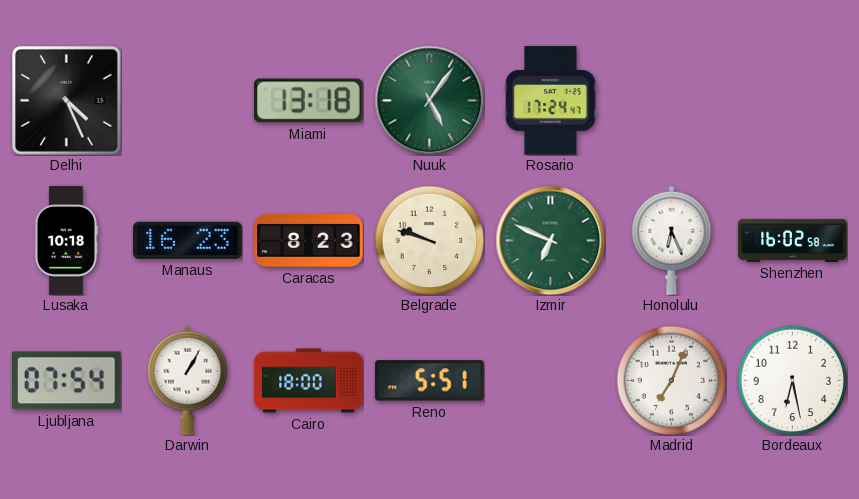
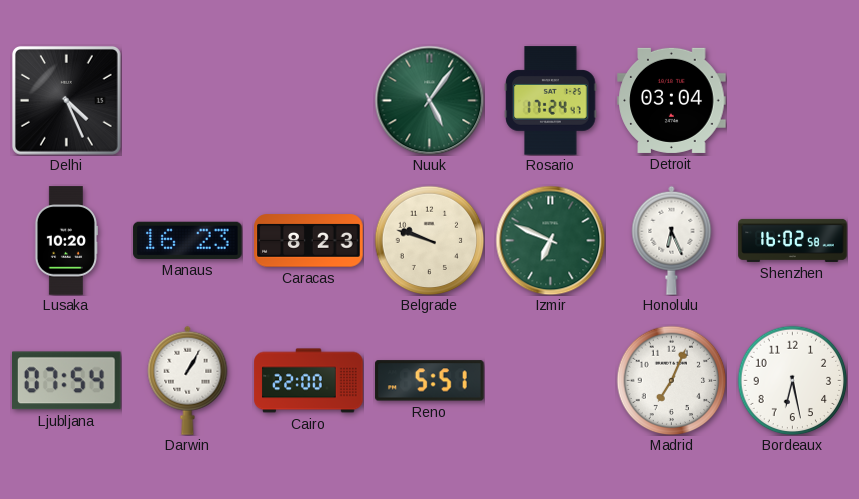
Miami: 13:18 -> none (309, 101)
Detroit: none -> 03:04 (672, 100)
Lusaka: 10:18 -> 10:20 (65, 241)
Cairo: 18:00 -> 22:00 (309, 381)
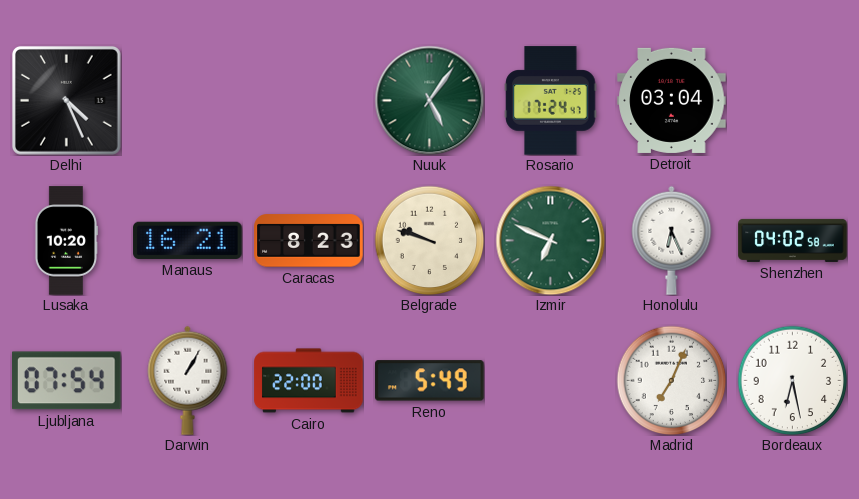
Manaus: 16:23 -> 16:21 (188, 240)
Shenzhen: 16:02 -> 04:02 (793, 240)
Reno: 5:51 -> 5:49 (430, 381)
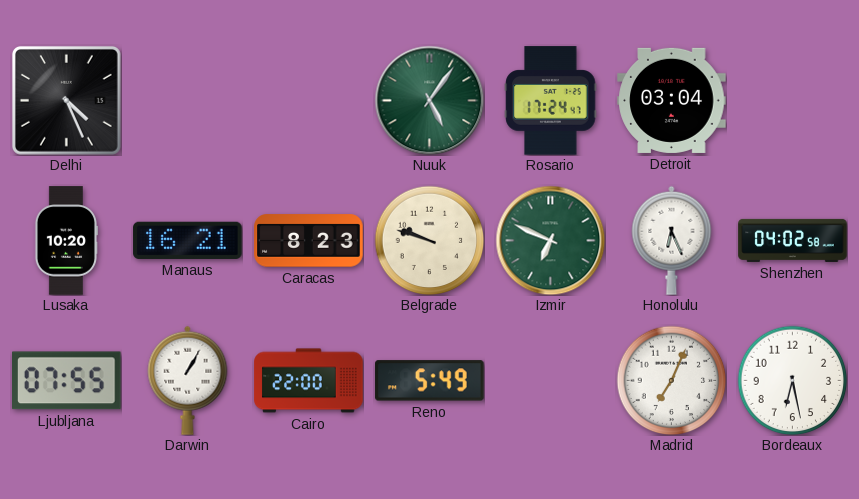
Ljubljana: 07:54 -> 07:55 (67, 381)
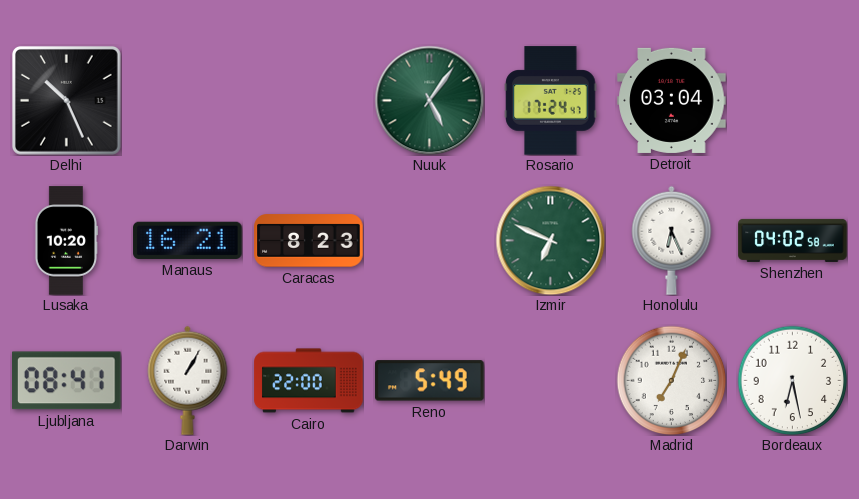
Delhi: 4:26 -> 10:26 (66, 100)
Belgrade: 9:48 -> none (429, 240)
Ljubljana: 07:55 -> 08:41 (67, 381)
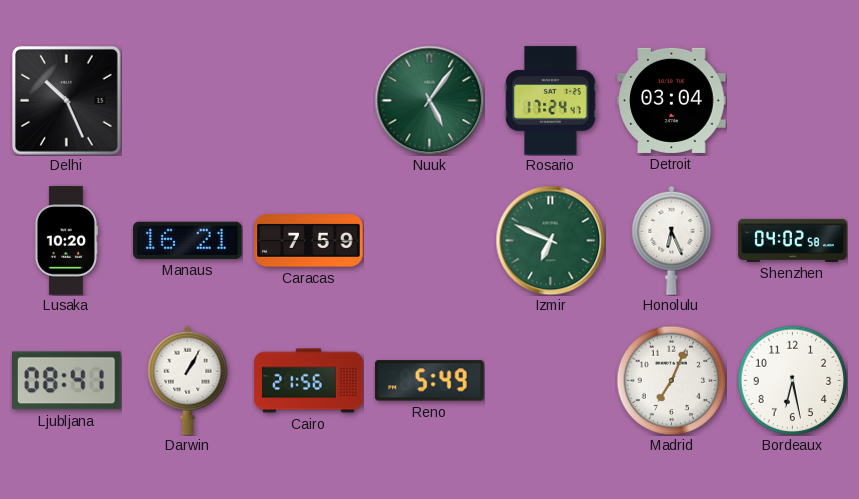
Caracas: 8:23 -> 7:59 (309, 241)
Cairo: 22:00 -> 21:56 (309, 381)
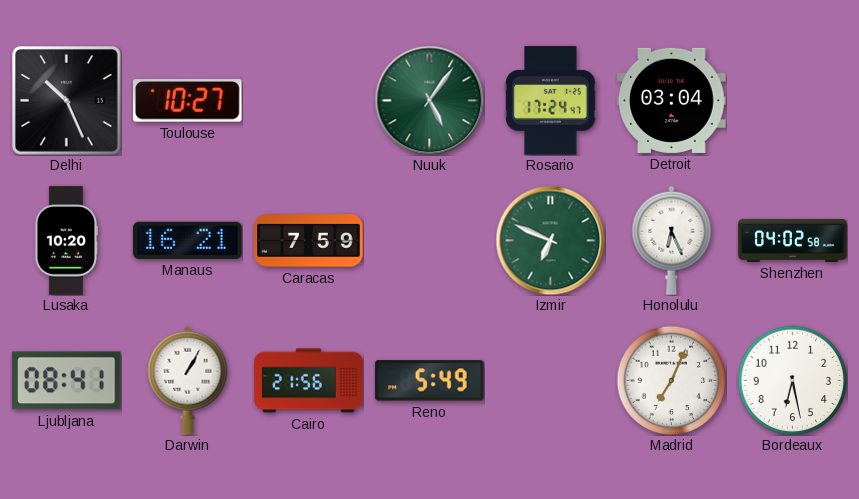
Toulouse: none -> 10:27 (188, 101)
